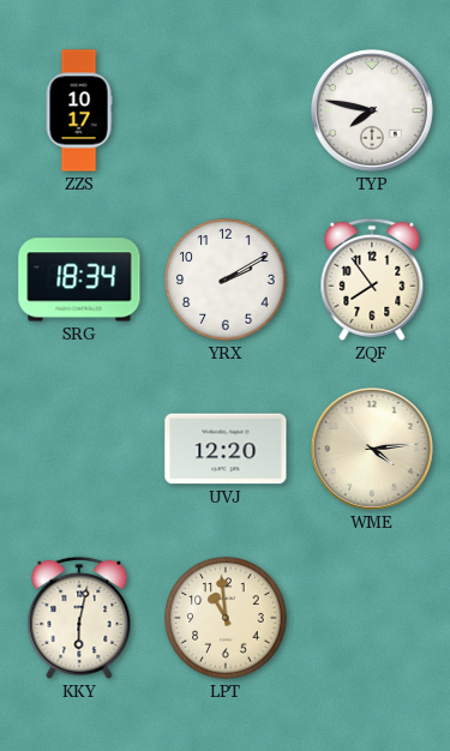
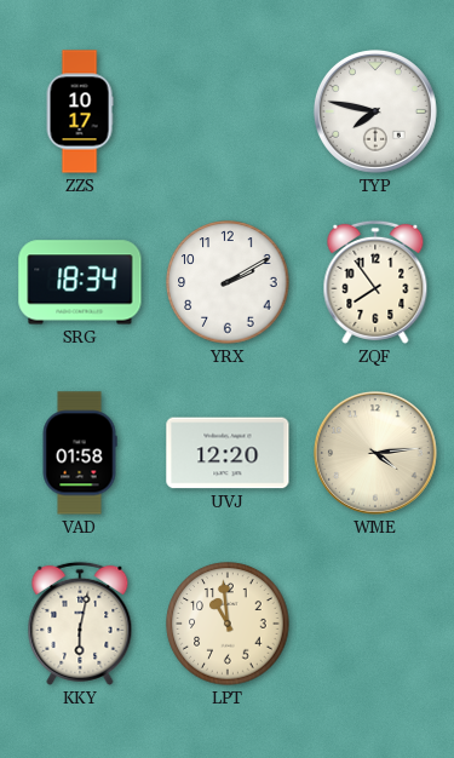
VAD: none -> 01:58 (80, 453)
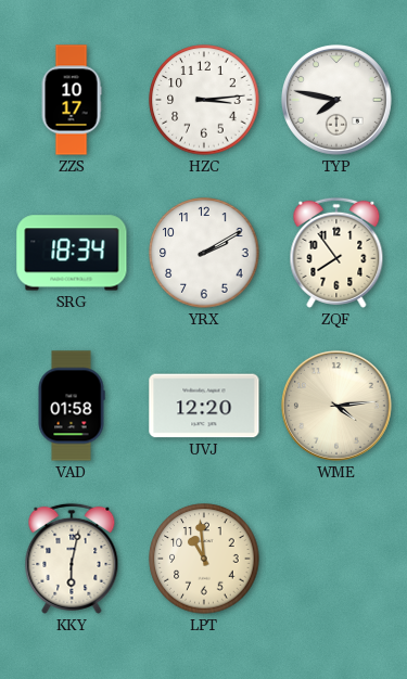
HZC: none -> 3:14 (204, 100)
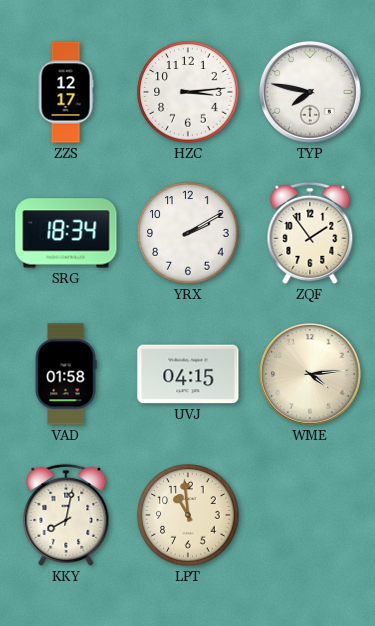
ZZS: 10:17 -> 12:17 (66, 92)
ZQF: 7:54 -> 1:54 (310, 233)
UVJ: 12:20 -> 04:15 (188, 374)
KKY: 6:02 -> 8:02 (66, 515)
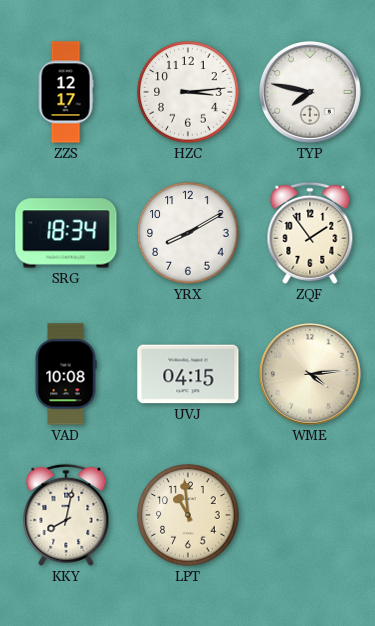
YRX: 2:10 -> 8:10 (188, 233)
VAD: 01:58 -> 10:08 (66, 374)
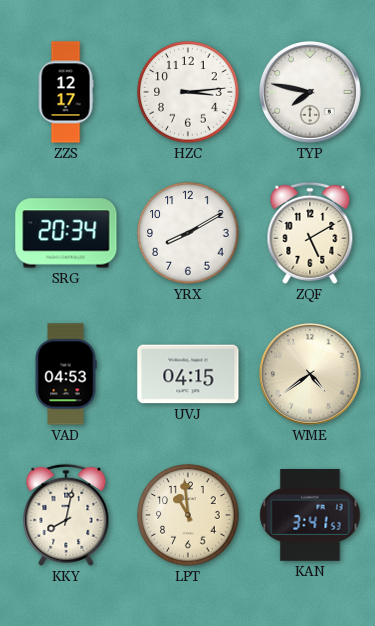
SRG: 18:34 -> 20:34 (66, 233)
ZQF: 1:54 -> 5:10 (310, 233)
VAD: 10:08 -> 04:53 (66, 374)
WME: 4:14 -> 4:39 (310, 374)
KAN: none -> 3:41 (310, 516)
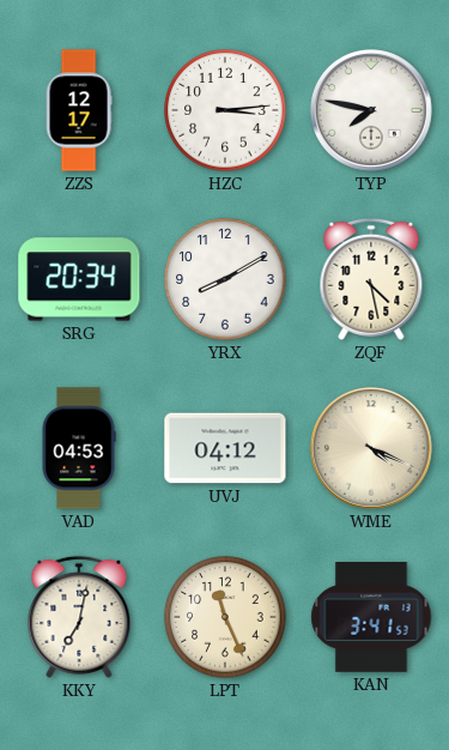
ZQF: 5:10 -> 4:28 (371, 279)
UVJ: 04:15 -> 04:12 (225, 448)
WME: 4:39 -> 4:19 (371, 448)
KKY: 8:02 -> 7:02 (79, 617)
LPT: 10:59 -> 11:26 (225, 617)
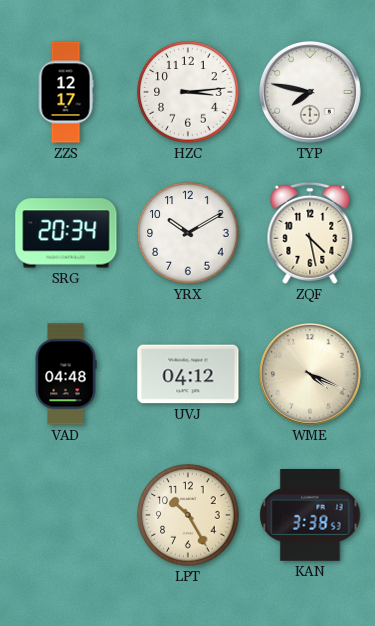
YRX: 8:10 -> 10:10 (188, 233)
VAD: 04:53 -> 04:48 (66, 374)
KKY: 7:02 -> none (79, 617)
LPT: 11:26 -> 10:25 (188, 515)
KAN: 3:41 -> 3:38 (310, 516)
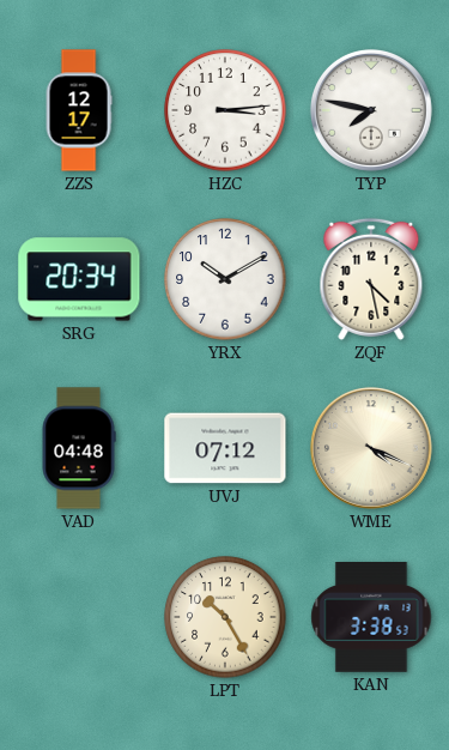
UVJ: 04:12 -> 07:12 (225, 448)
